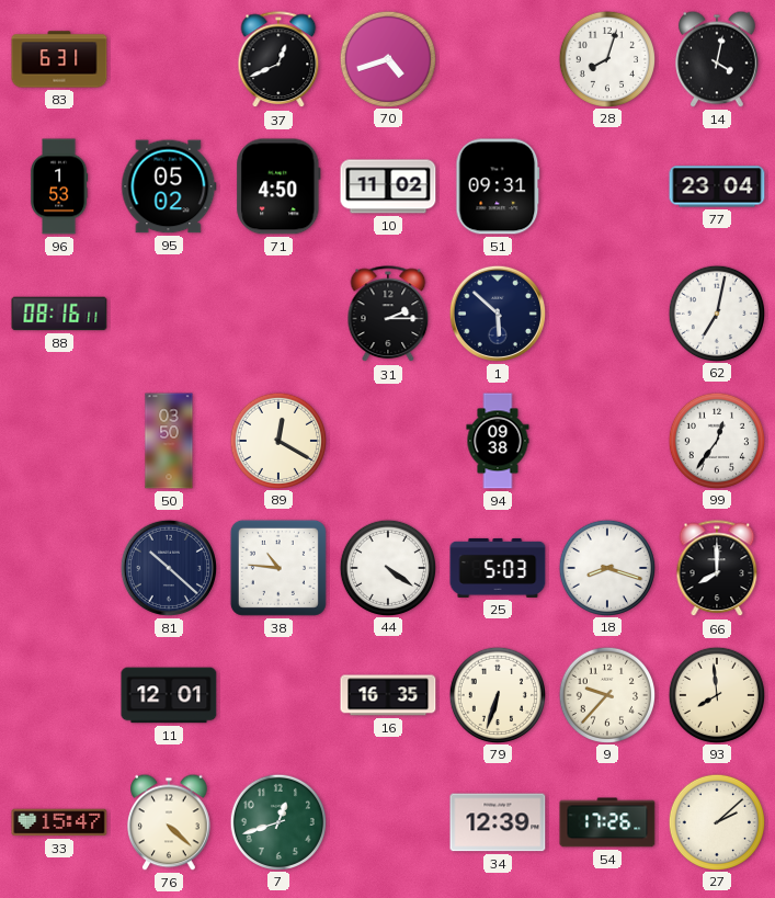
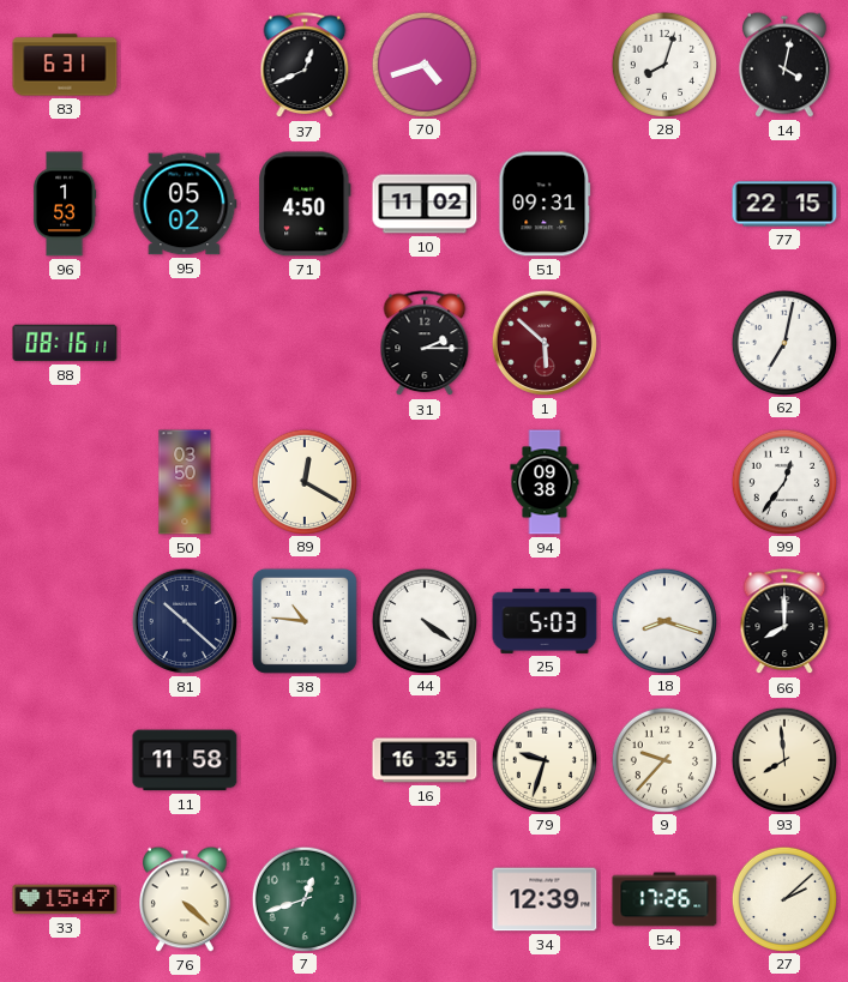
77: 23:04 -> 22:15 (784, 204)
1 dial: navy -> burgundy (545, 343)
11: 12:01 -> 11:58 (185, 760)
79: 6:33 -> 9:33 (543, 759)
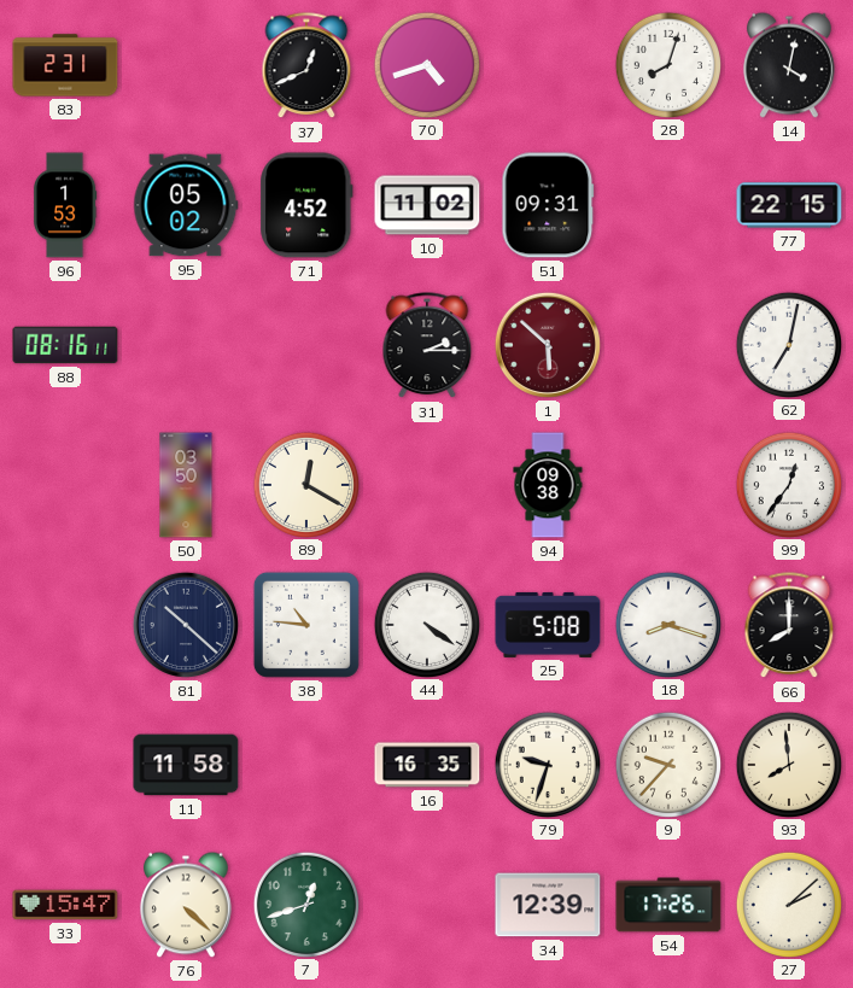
83: 6:31 -> 2:31 (65, 65)
71: 4:50 -> 4:52 (306, 205)
25: 5:03 -> 5:08 (548, 625)
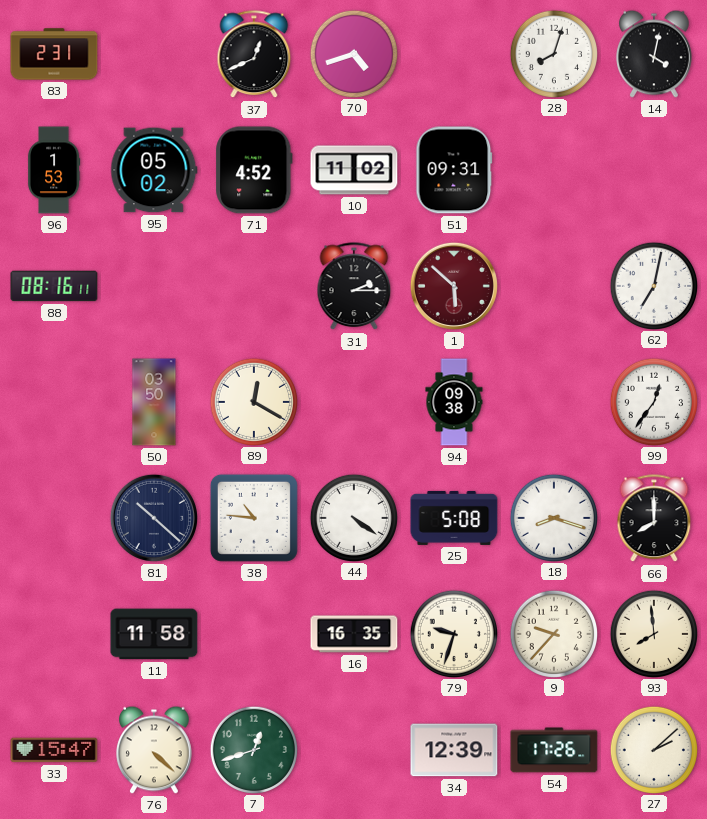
77: 22:15 -> none (789, 205)
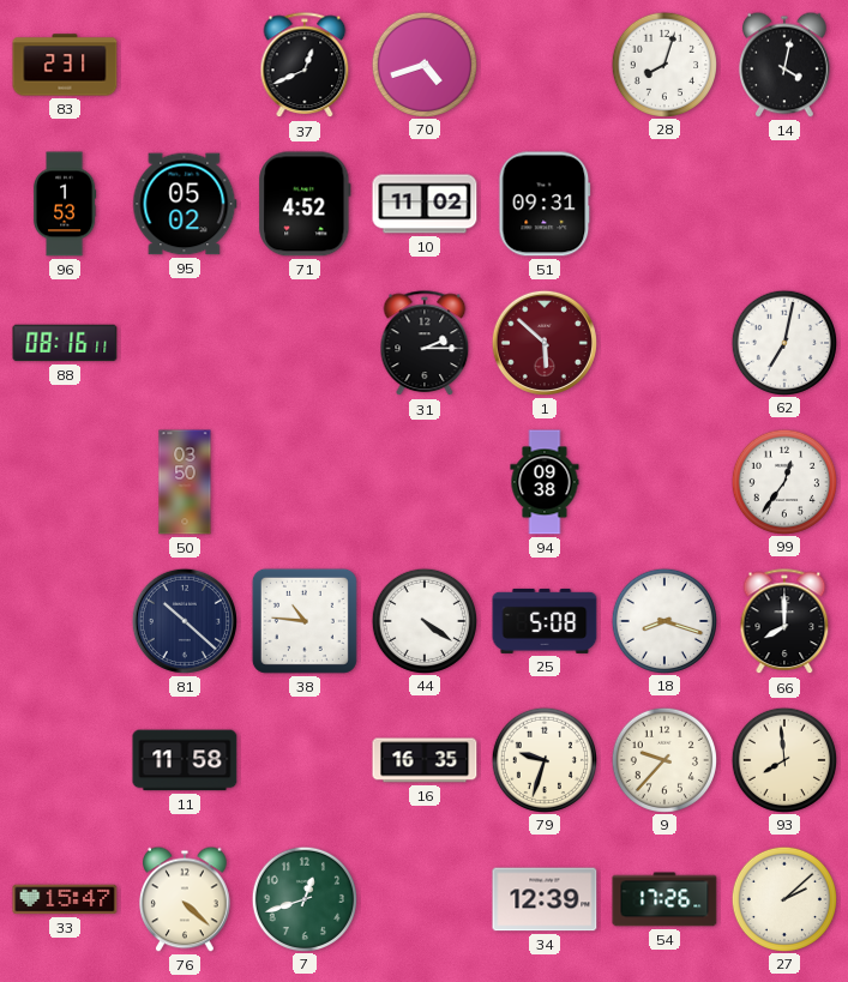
89: 12:20 -> none (253, 401)
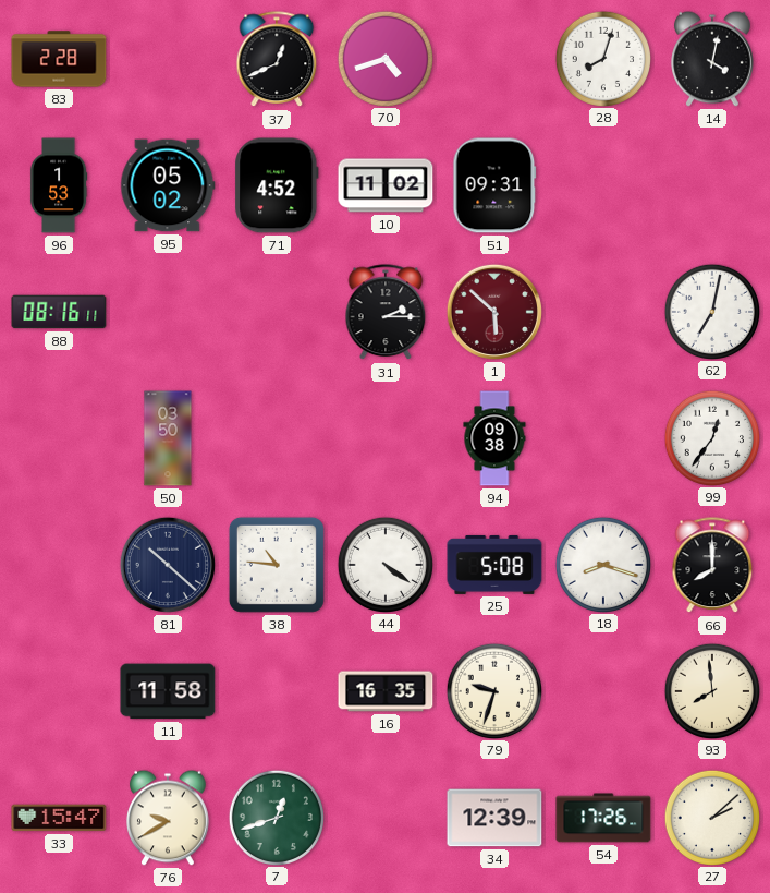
83: 2:31 -> 2:28 (59, 59)
9: 9:37 -> none (663, 759)
76: 4:22 -> 9:40 (169, 818)
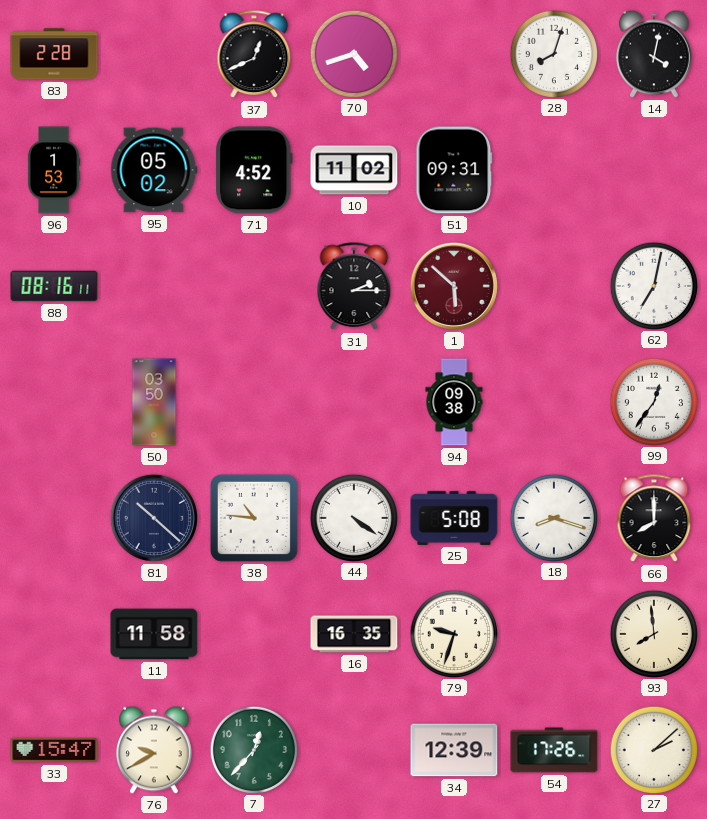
7: 12:42 -> 12:37 (253, 749)
